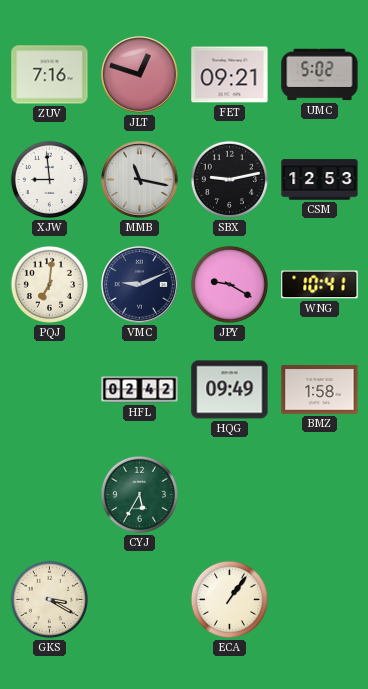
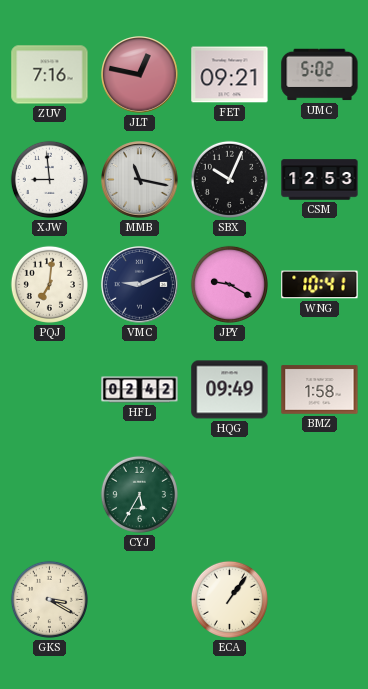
JLT: 12:48 -> 12:47 (140, 75)
SBX: 9:13 -> 10:04 (229, 179)
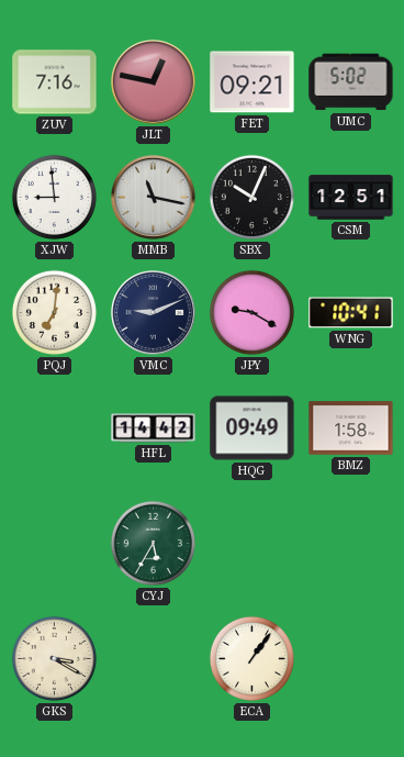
CSM: 12:53 -> 12:51 (351, 198)
HFL: 02:42 -> 14:42 (154, 428)
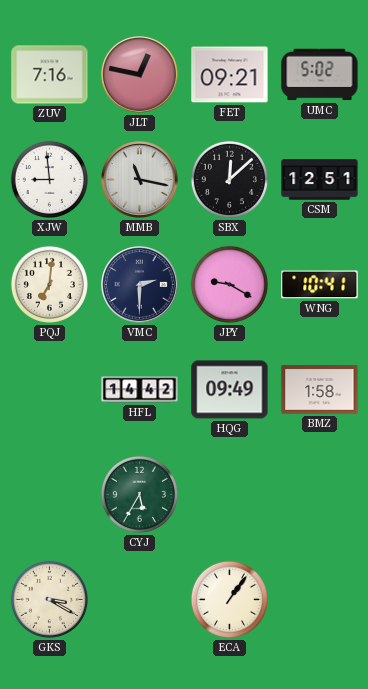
SBX: 10:04 -> 12:08 (229, 179)
VMC: 9:11 -> 2:30 (140, 285)
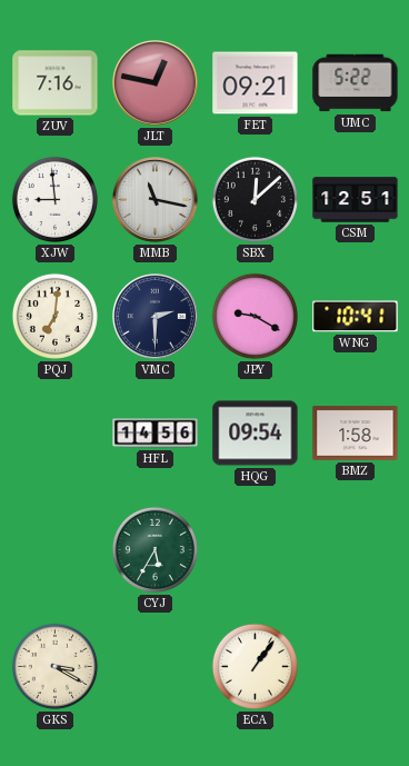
UMC: 5:02 -> 5:22 (356, 83)
HFL: 14:42 -> 14:56 (156, 434)
HQG: 09:49 -> 09:54 (256, 434)
